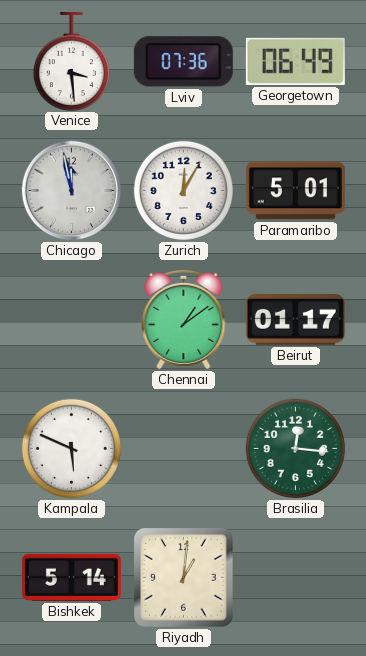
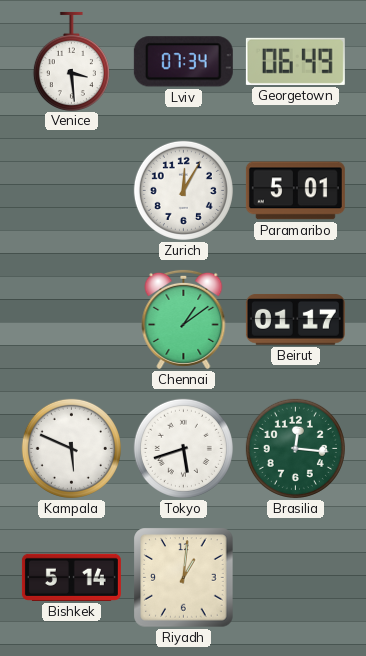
Lviv: 07:36 -> 07:34 (183, 62)
Chicago: 11:58 -> none (72, 191)
Tokyo: none -> 5:42 (183, 448)
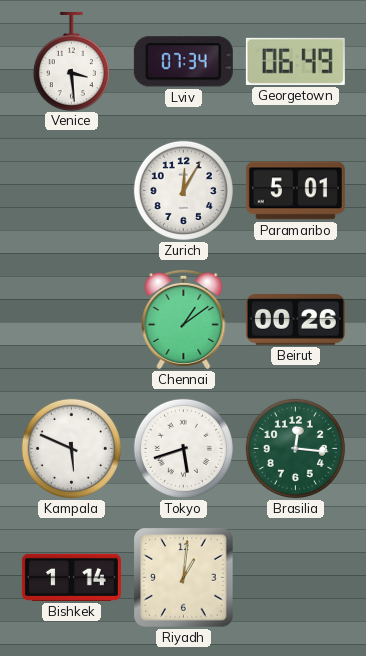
Beirut: 01:17 -> 00:26 (295, 319)
Bishkek: 5:14 -> 1:14 (71, 577)
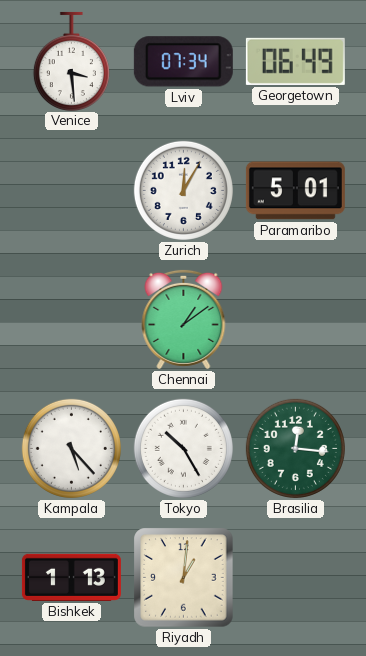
Beirut: 00:26 -> none (295, 319)
Kampala: 5:49 -> 5:23 (71, 448)
Tokyo: 5:42 -> 10:25 (183, 448)
Bishkek: 1:14 -> 1:13 (71, 577)
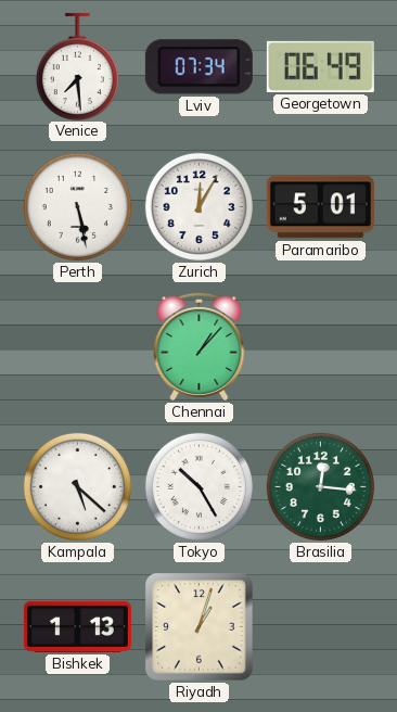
Venice: 3:29 -> 7:29 (77, 66)
Perth: none -> 5:28 (77, 206)
Chennai: 1:09 -> 1:07 (200, 346)
Kampala: 5:23 -> 5:22 (77, 486)
Riyadh: 1:01 -> 1:03 (200, 627)
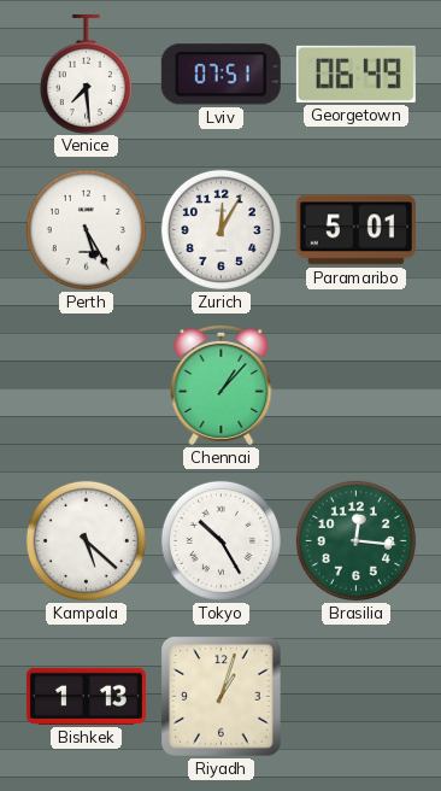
Lviv: 07:34 -> 07:51 (220, 75)
Perth: 5:28 -> 5:25 (86, 229)
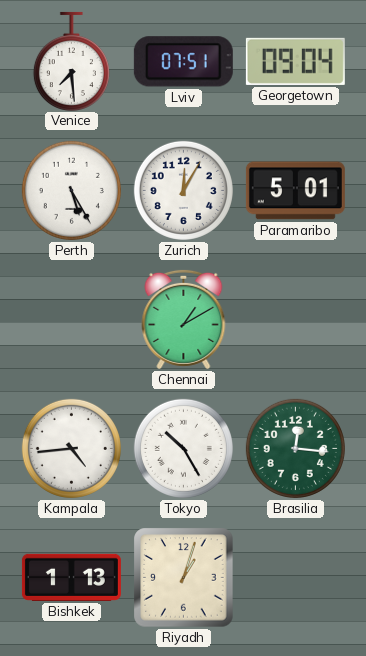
Georgetown: 06:49 -> 09:04 (295, 61)
Chennai: 1:07 -> 1:10 (184, 319)
Kampala: 5:22 -> 4:44 (71, 448)
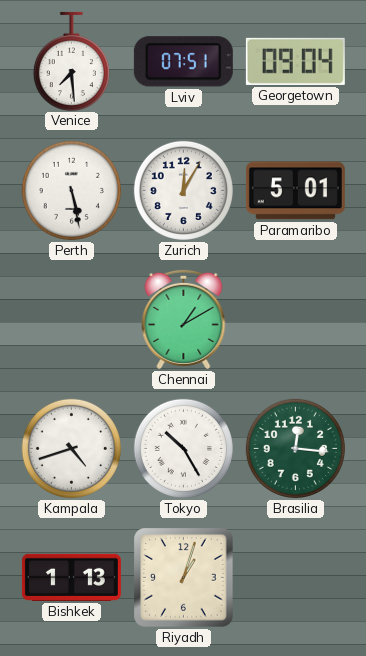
Perth: 5:25 -> 5:28 (71, 190)
Kampala: 4:44 -> 4:42 (71, 448)
